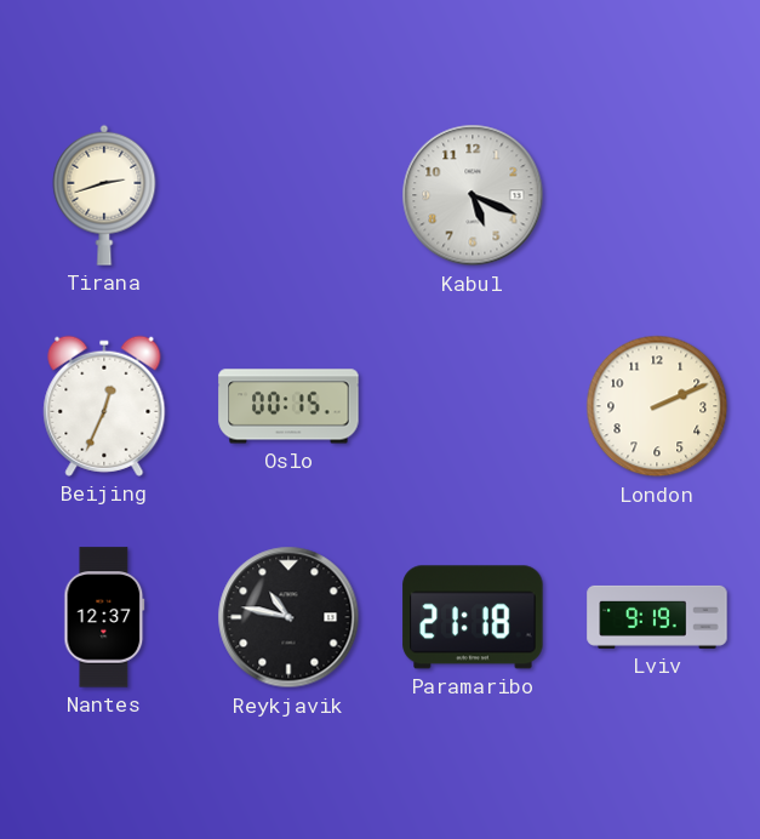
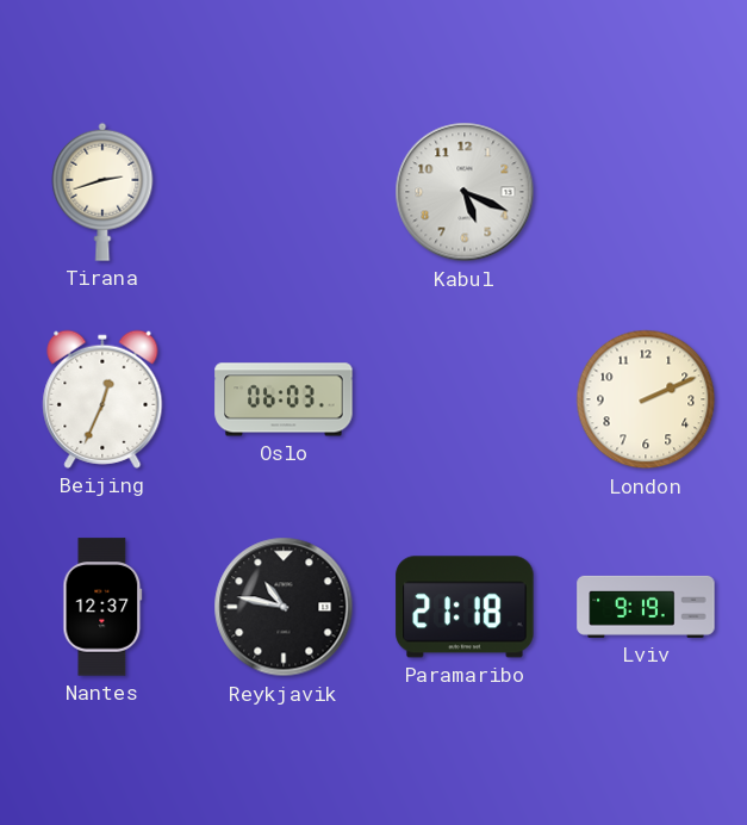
Oslo: 00:15 -> 06:03 (284, 399)
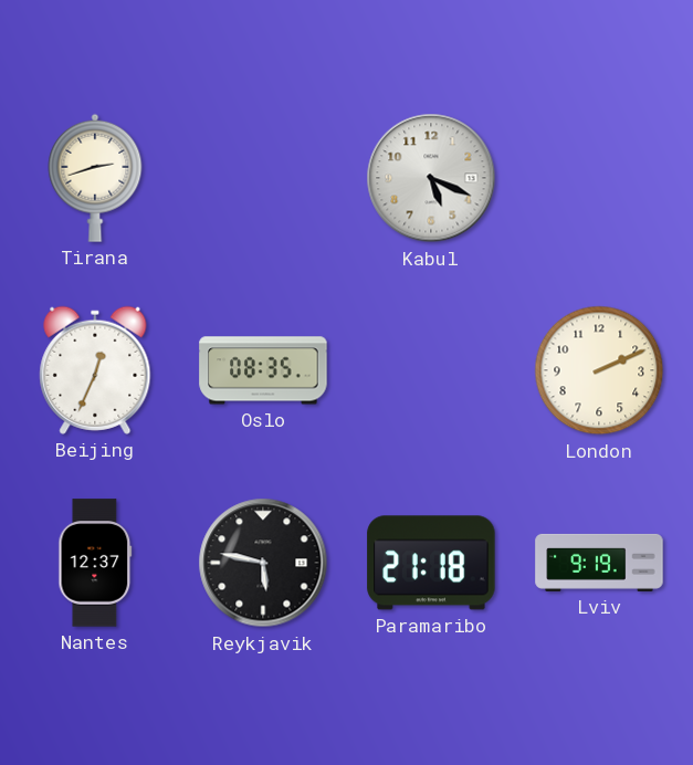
Oslo: 06:03 -> 08:35 (263, 370)
Reykjavik: 10:47 -> 5:47 (263, 563)
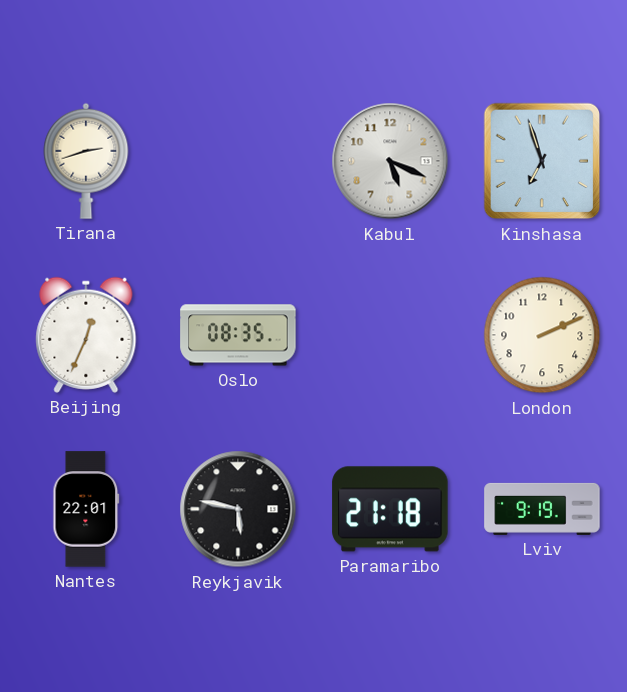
Kinshasa: none -> 6:57 (542, 161)
Nantes: 12:37 -> 22:01 (86, 509)
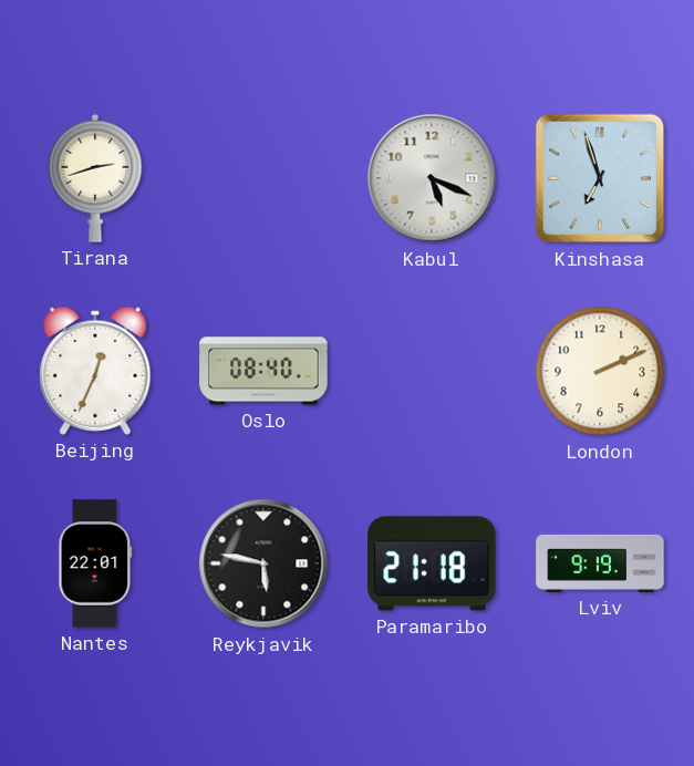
Oslo: 08:35 -> 08:40 (263, 371)
